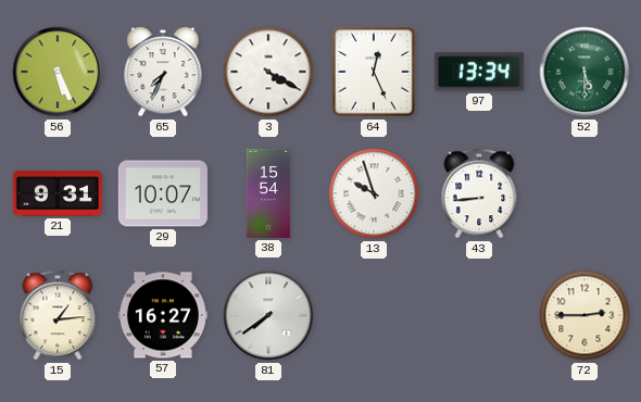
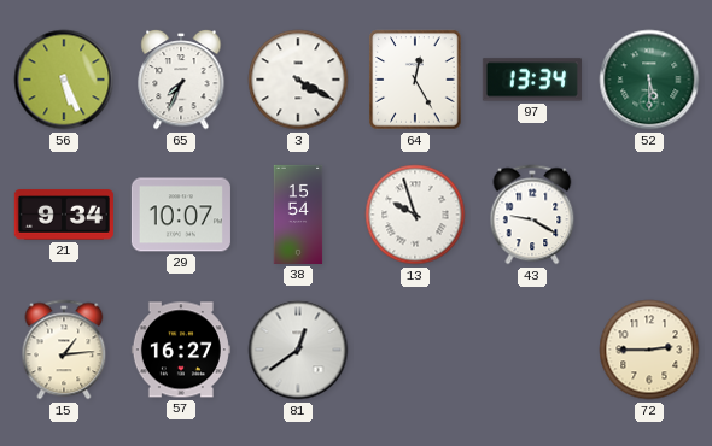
64: 12:26 -> 12:25 (415, 80)
21: 9:31 -> 9:34 (64, 215)
43: 8:44 -> 9:20 (532, 215)
81: 7:39 -> 12:39 (298, 350)
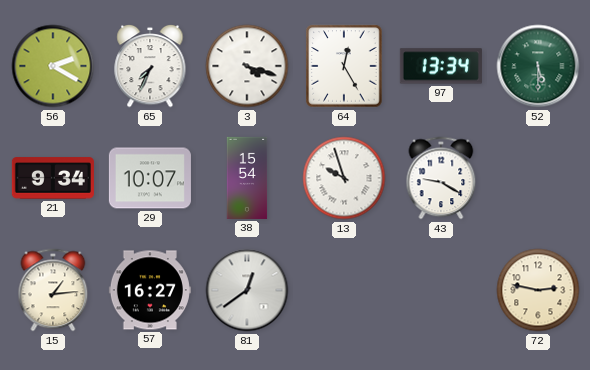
56: 5:26 -> 2:20 (53, 66)
3: 4:20 -> 4:18 (247, 66)
72: 2:45 -> 2:47 (538, 290)
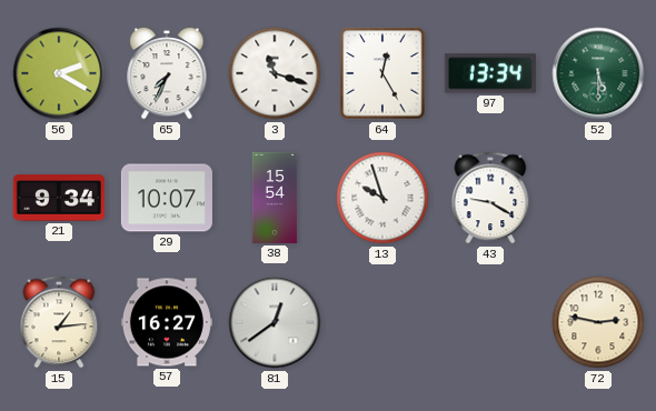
3: 4:18 -> 11:18 (275, 73)
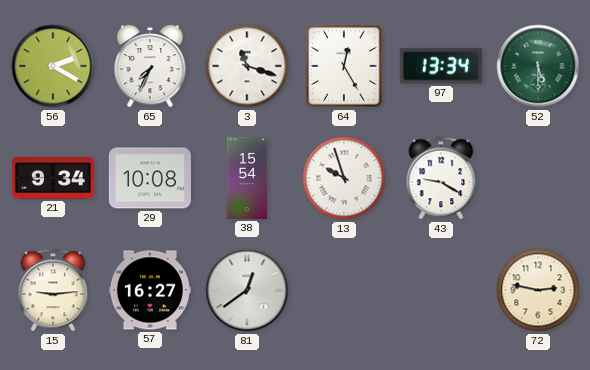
29: 10:07 -> 10:08 (150, 178)
15: 1:14 -> 9:14 (53, 290)
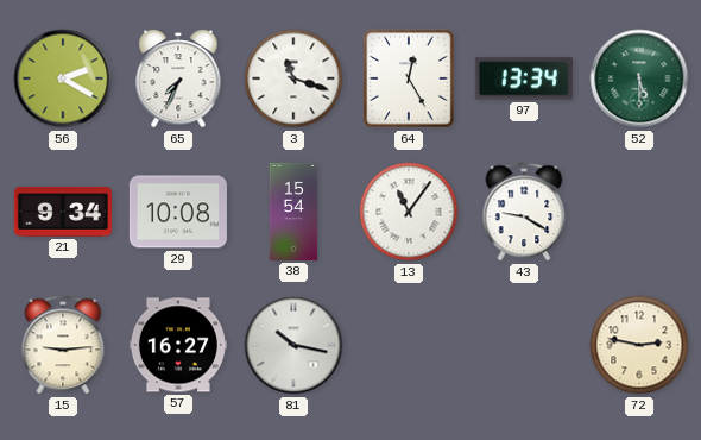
13: 9:57 -> 11:06 (409, 212)
81: 12:39 -> 10:17 (293, 345)
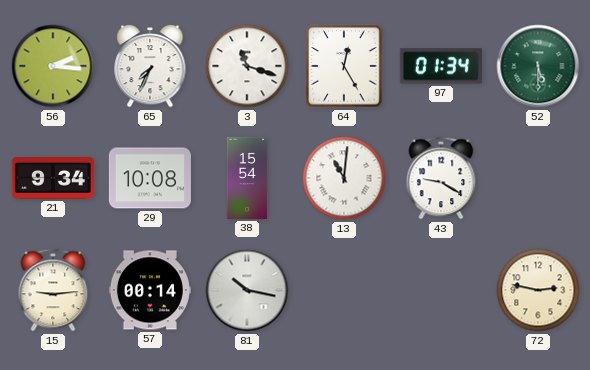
56: 2:20 -> 2:16 (53, 66)
97: 13:34 -> 01:34 (441, 66)
13: 11:06 -> 11:01 (344, 178)
57: 16:27 -> 00:14 (150, 290)
